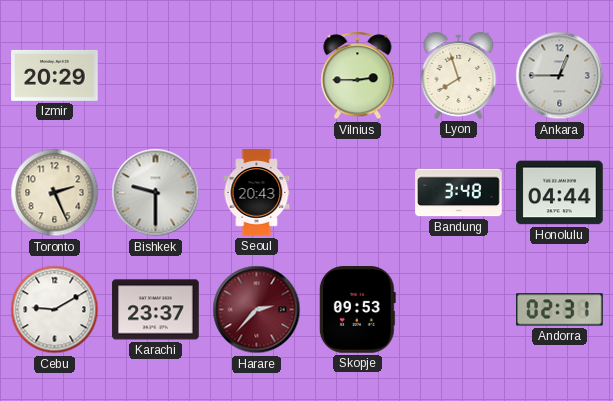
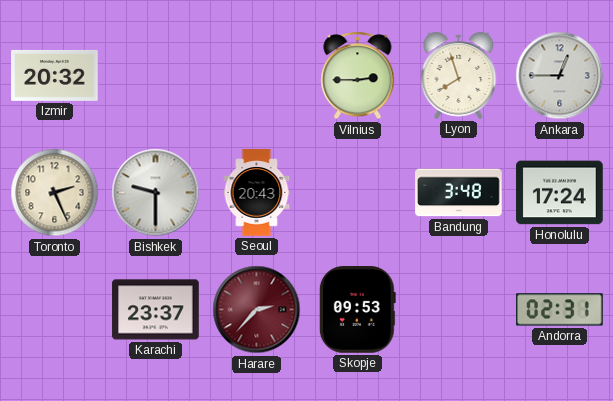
Izmir: 20:29 -> 20:32 (55, 75)
Honolulu: 04:44 -> 17:24 (560, 193)
Cebu: 9:10 -> none (55, 310)
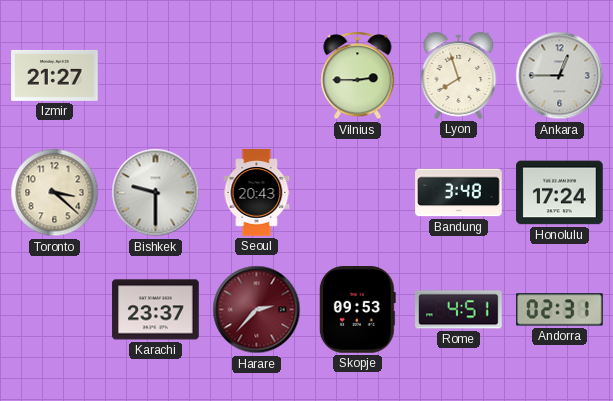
Izmir: 20:32 -> 21:27 (55, 75)
Toronto: 2:26 -> 3:22 (55, 193)
Rome: none -> 4:51 (459, 310)
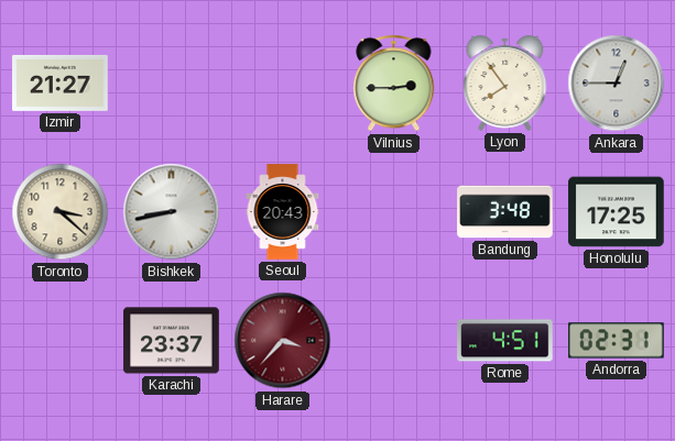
Lyon: 7:57 -> 7:54 (505, 82)
Bishkek: 9:30 -> 8:43 (172, 212)
Honolulu: 17:24 -> 17:25 (617, 212)
Harare: 2:37 -> 3:37 (283, 341)
Skopje: 09:53 -> none (357, 310)
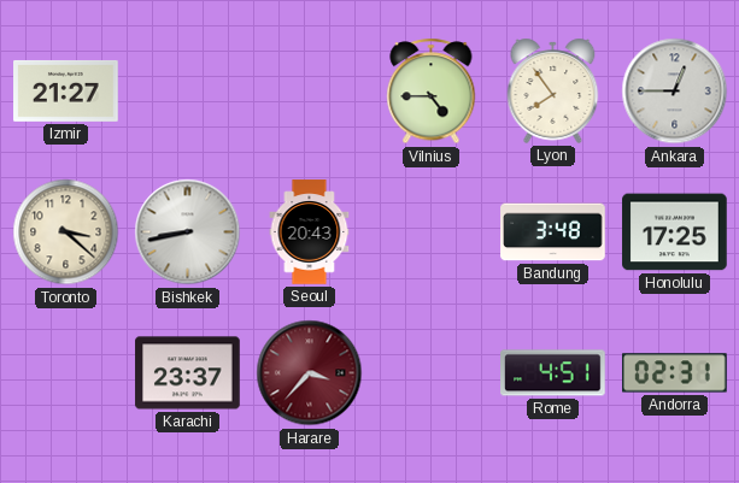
Vilnius: 2:45 -> 4:45 (432, 92)
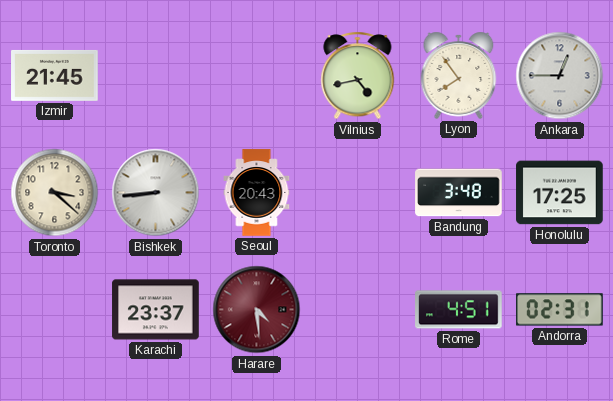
Izmir: 21:27 -> 21:45 (55, 75)
Vilnius: 4:45 -> 4:43 (358, 76)
Bishkek: 8:43 -> 8:44 (156, 193)
Harare: 3:37 -> 4:29 (257, 310)
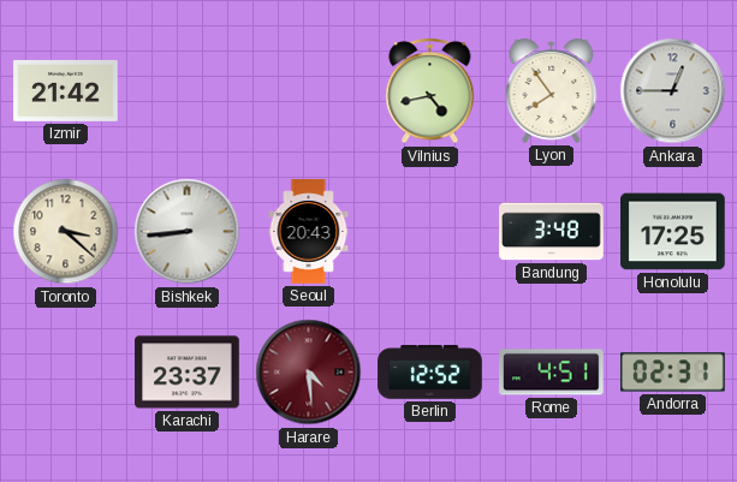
Izmir: 21:45 -> 21:42 (66, 90)
Berlin: none -> 12:52 (430, 373)
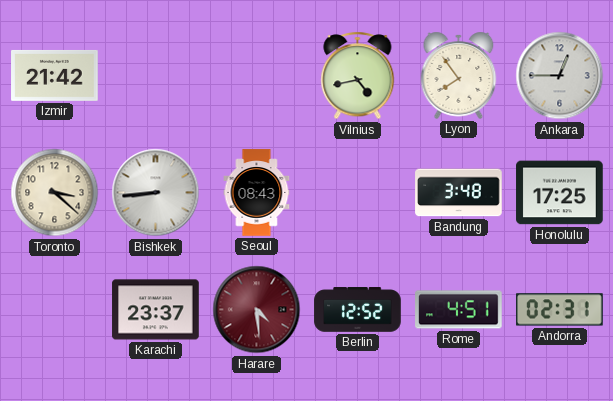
Seoul: 20:43 -> 08:43 (257, 193)
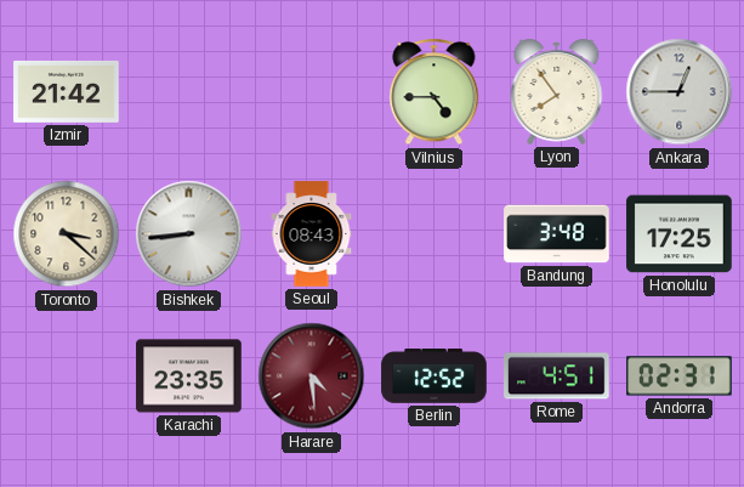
Vilnius: 4:43 -> 4:45 (435, 92)
Karachi: 23:37 -> 23:35 (189, 376)
